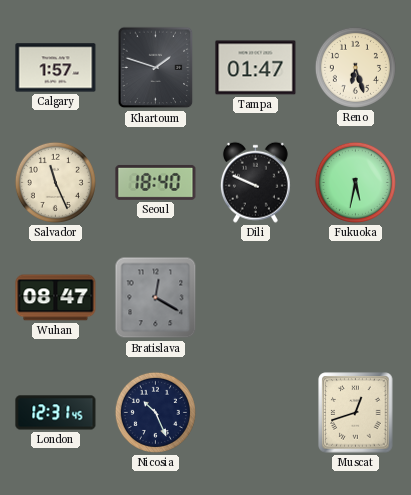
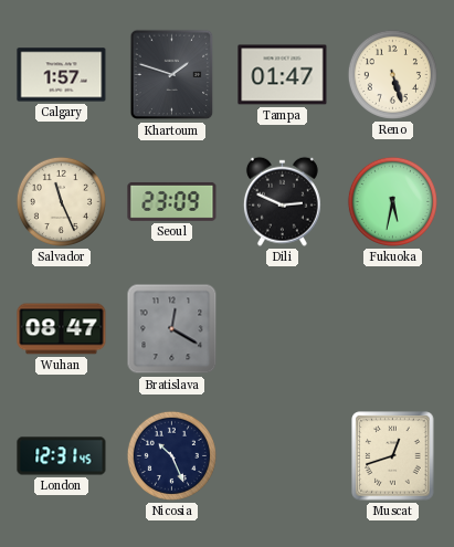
Reno: 6:27 -> 5:27 (392, 74)
Seoul: 18:40 -> 23:09 (172, 201)
Dili: 9:49 -> 2:49 (282, 201)
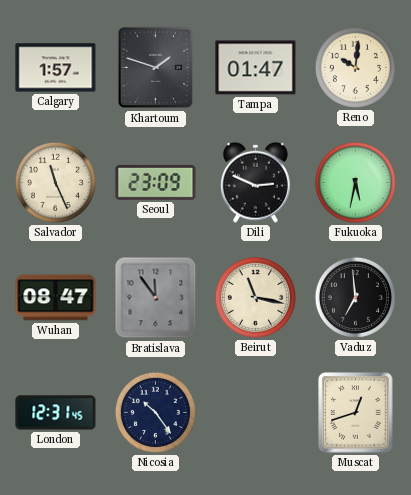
Reno: 5:27 -> 10:01 (355, 67)
Bratislava: 12:20 -> 11:54 (156, 298)
Beirut: none -> 11:17 (255, 297)
Vaduz: none -> 6:59 (355, 297)
Nicosia: 10:26 -> 10:24 (155, 412)
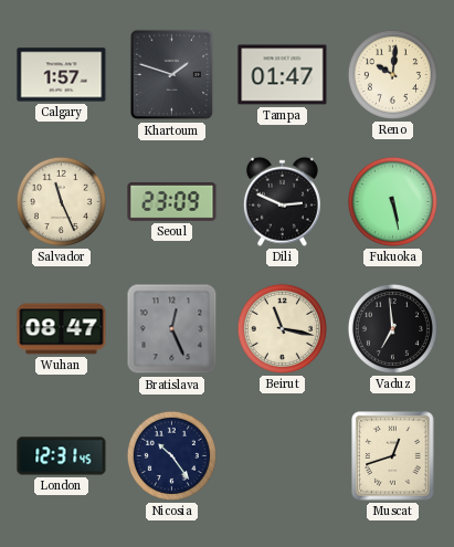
Fukuoka: 5:32 -> 5:28 (392, 201)
Bratislava: 11:54 -> 12:26 (172, 329)
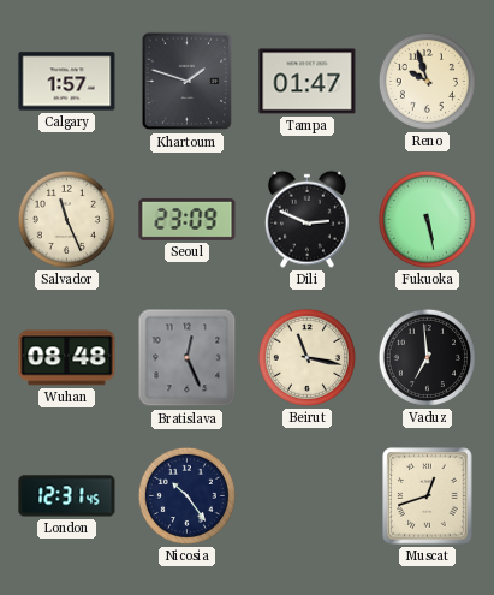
Reno: 10:01 -> 9:57 (427, 81)
Wuhan: 08:47 -> 08:48 (67, 358)
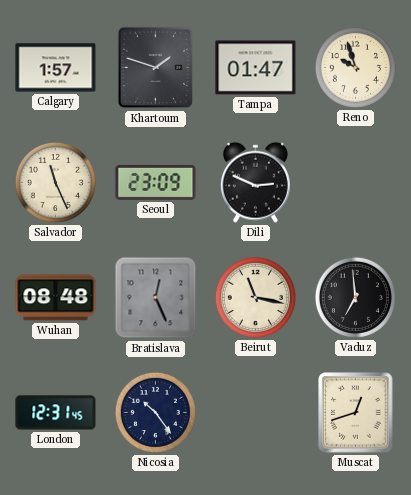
Fukuoka: 5:28 -> none (427, 219)
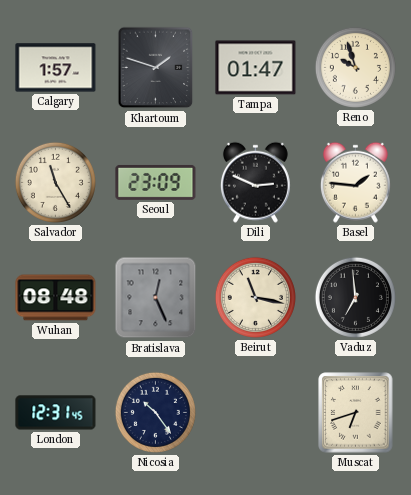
Salvador: 11:26 -> 11:25 (55, 182)
Basel: none -> 1:46 (355, 182)
Muscat: 12:42 -> 6:42 (356, 413)
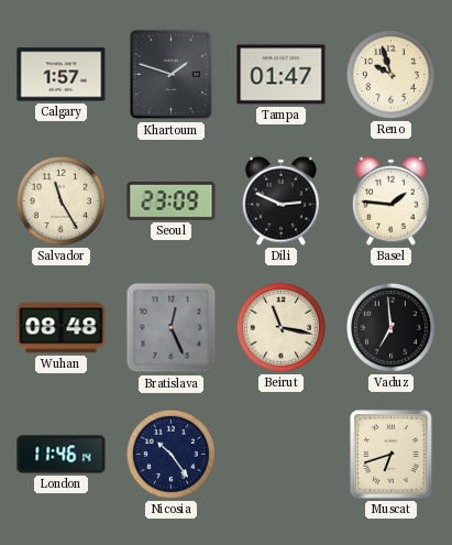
London: 12:31 -> 11:46 (62, 455)
